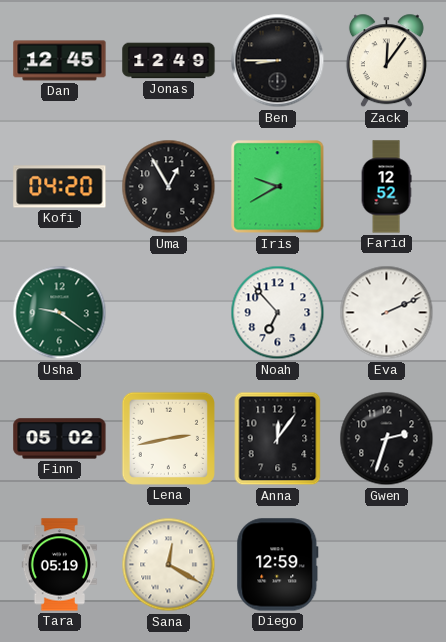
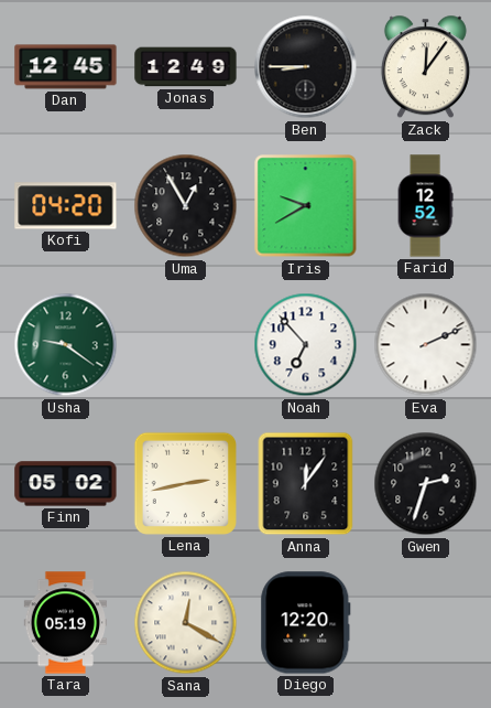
Diego: 12:59 -> 12:20 (306, 623)
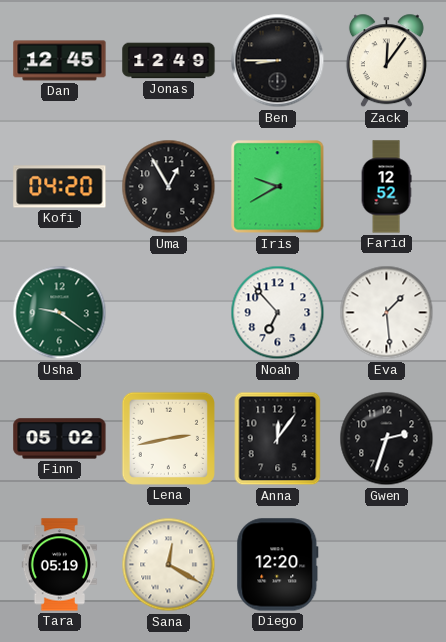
Eva: 2:11 -> 1:29 (387, 313)
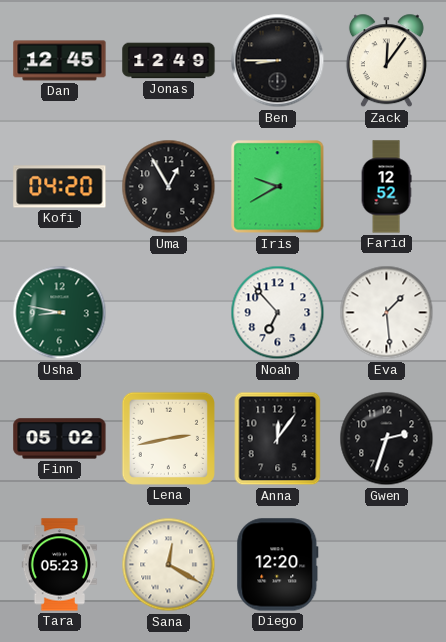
Usha: 9:21 -> 8:47 (60, 313)
Tara: 05:19 -> 05:23 (60, 565)
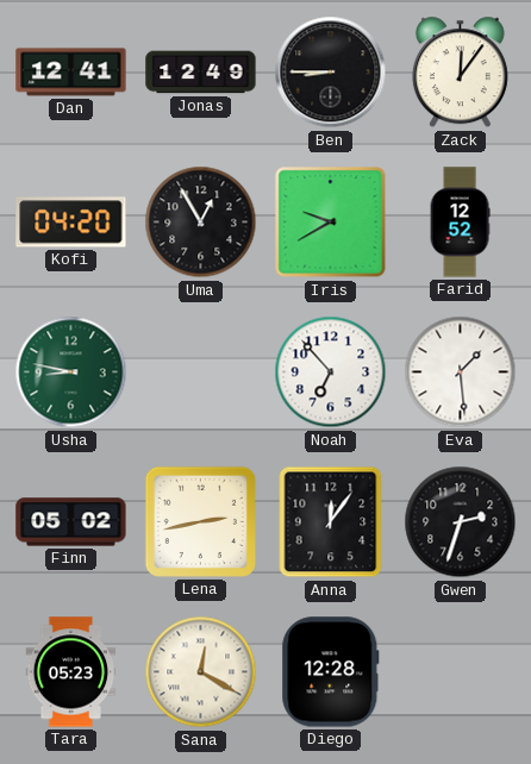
Dan: 12:45 -> 12:41 (71, 73)
Diego: 12:20 -> 12:28 (331, 672)
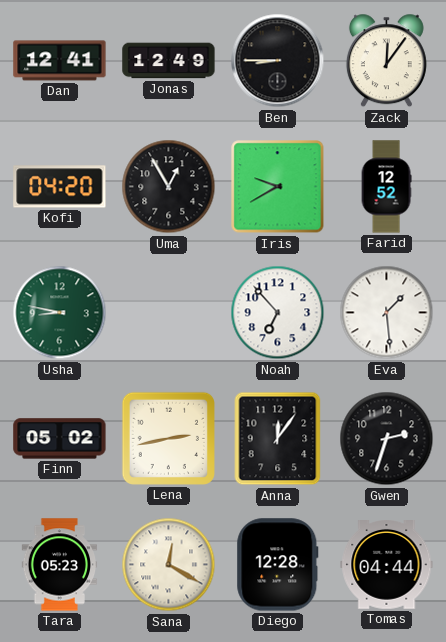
Tomas: none -> 04:44 (387, 565)
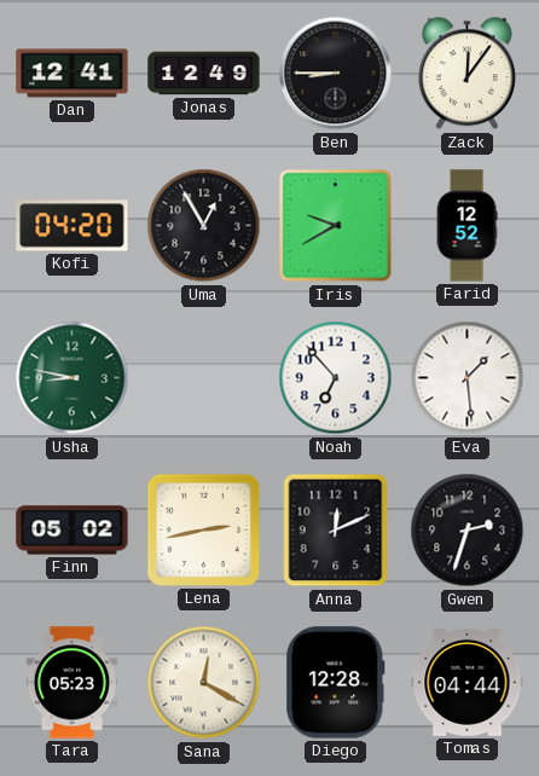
Anna: 12:06 -> 12:11 (336, 531)
